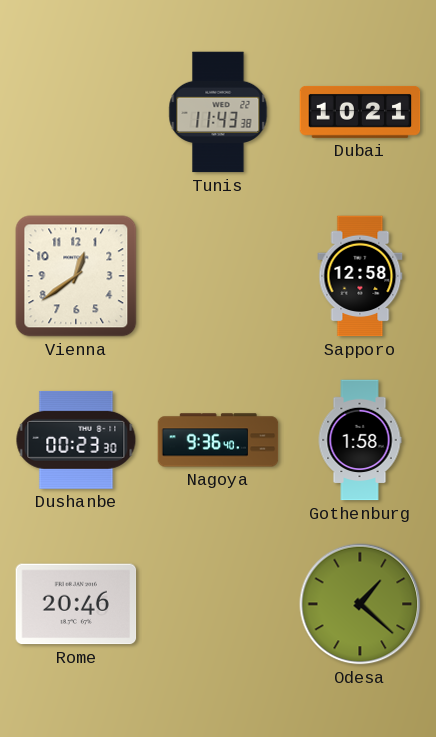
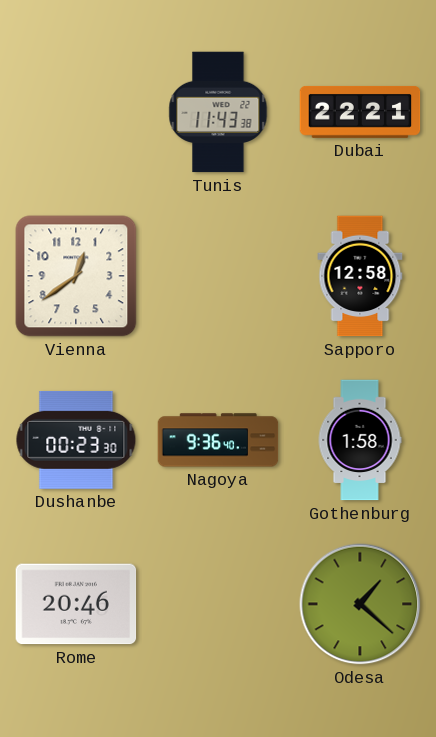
Dubai: 10:21 -> 22:21 (360, 112)
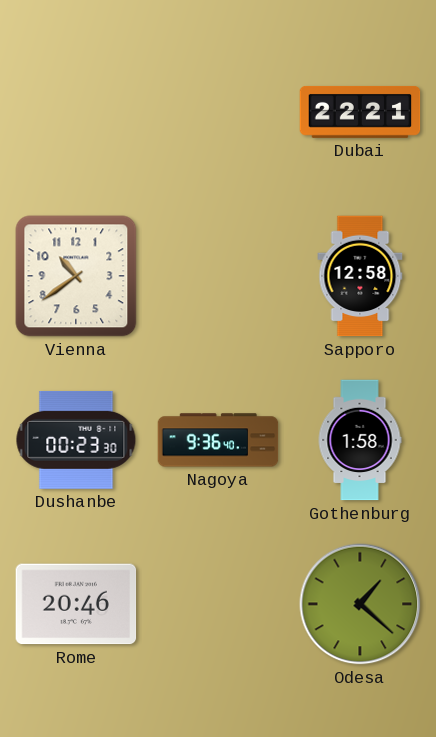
Tunis: 11:43 -> none (218, 112)
Vienna: 12:39 -> 10:39 (76, 276)
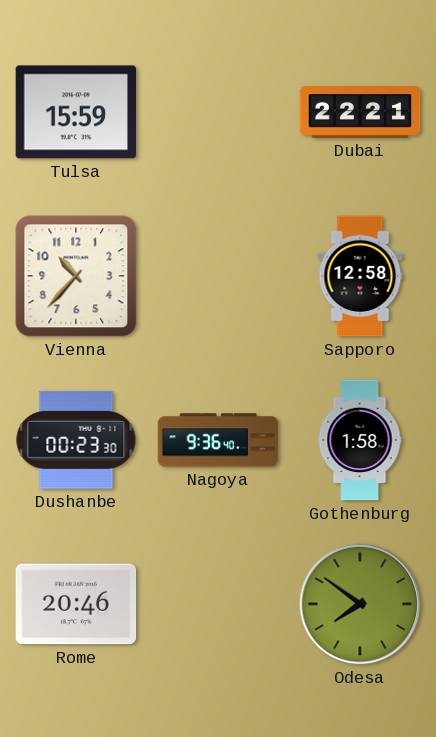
Tulsa: none -> 15:59 (76, 112)
Vienna: 10:39 -> 10:37 (76, 276)
Odesa: 1:22 -> 7:51 (360, 604)
